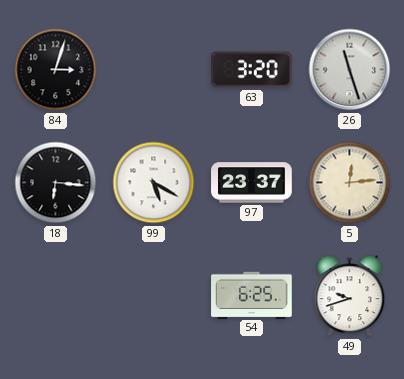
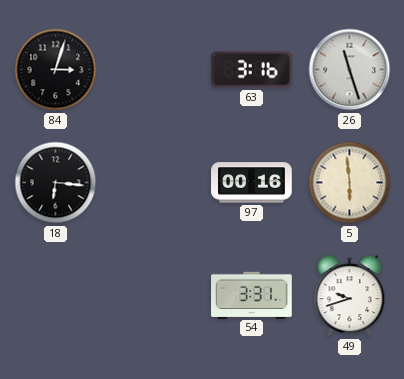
63: 3:20 -> 3:16 (252, 70)
99: 5:20 -> none (154, 183)
97: 23:37 -> 00:16 (252, 183)
5: 12:14 -> 5:59 (350, 183)
54: 6:25 -> 3:31 (252, 295)
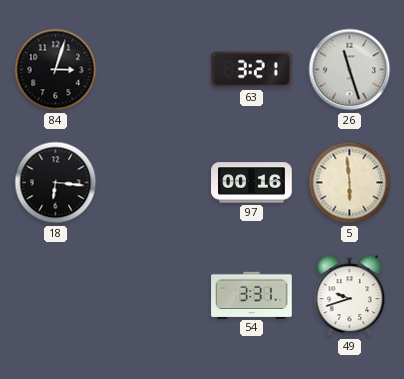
63: 3:16 -> 3:21 (252, 70)
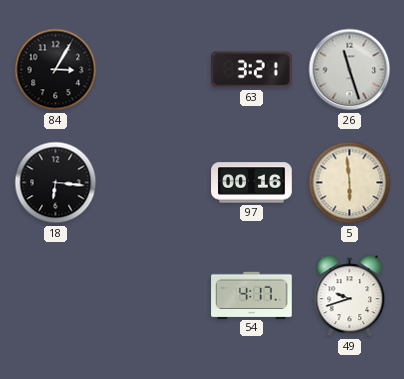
84: 3:03 -> 3:05 (56, 70)
54: 3:31 -> 4:17 (252, 295)
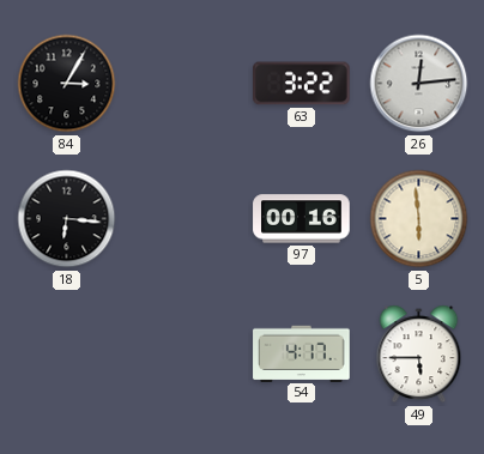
63: 3:21 -> 3:22 (302, 84)
26: 11:27 -> 12:14 (419, 84)
49: 9:42 -> 5:45 (419, 355)
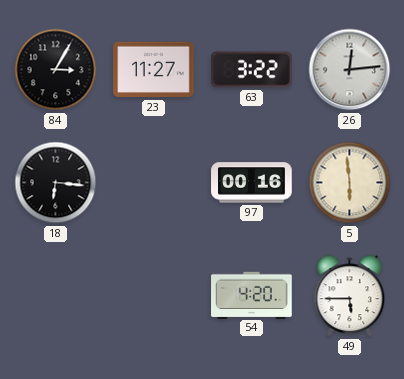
23: none -> 11:27 (154, 70)
54: 4:17 -> 4:20 (252, 295)
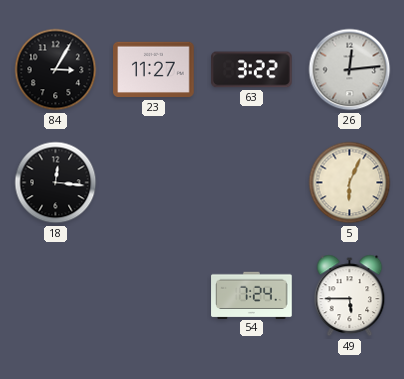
18: 6:16 -> 12:16 (56, 183)
97: 00:16 -> none (252, 183)
5: 5:59 -> 6:04 (350, 183)
54: 4:20 -> 7:24 (252, 295)
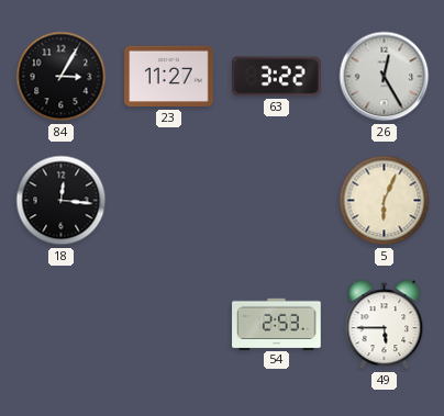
26: 12:14 -> 12:25 (385, 77)
54: 7:24 -> 2:53 (277, 324)
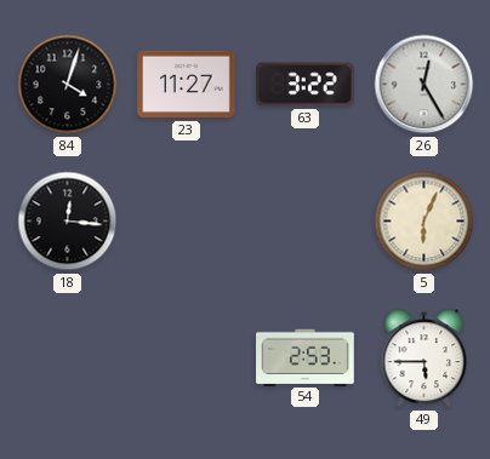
84: 3:05 -> 4:03 (68, 85)
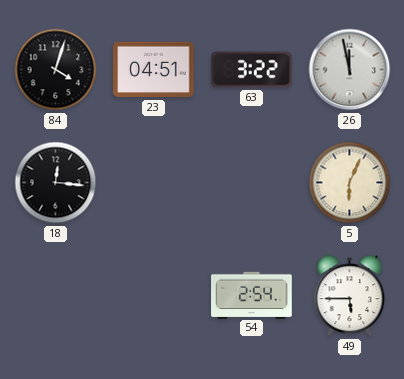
23: 11:27 -> 04:51 (154, 70)
26: 12:25 -> 11:58 (350, 70)
54: 2:53 -> 2:54 (252, 295)
